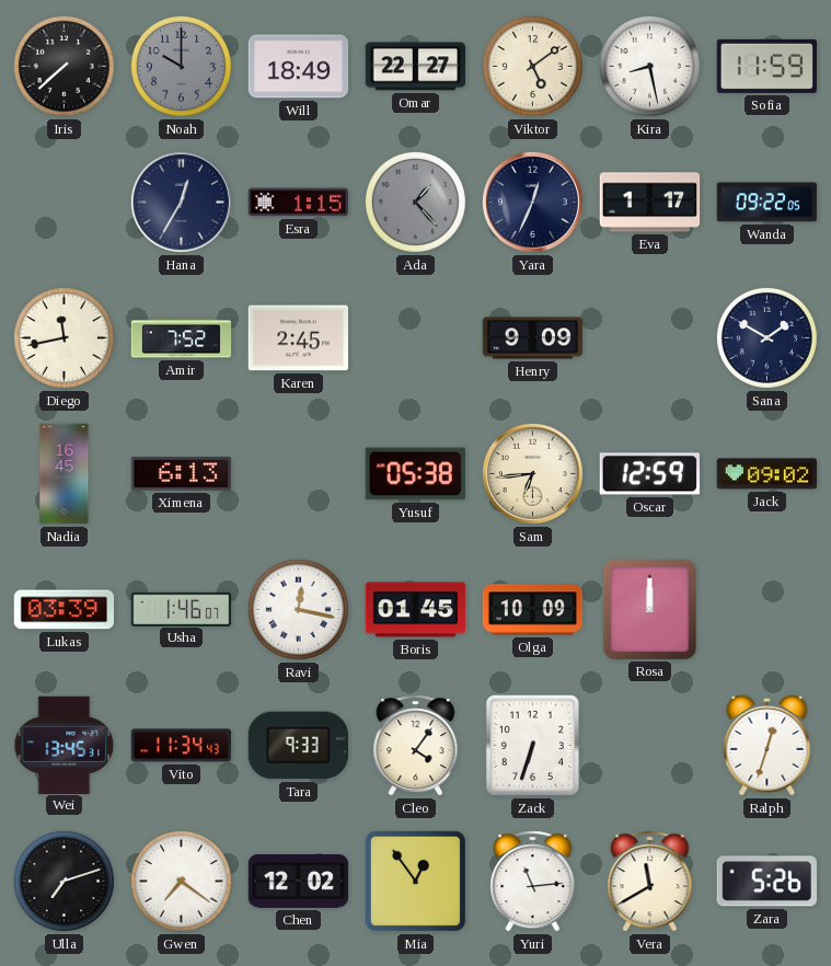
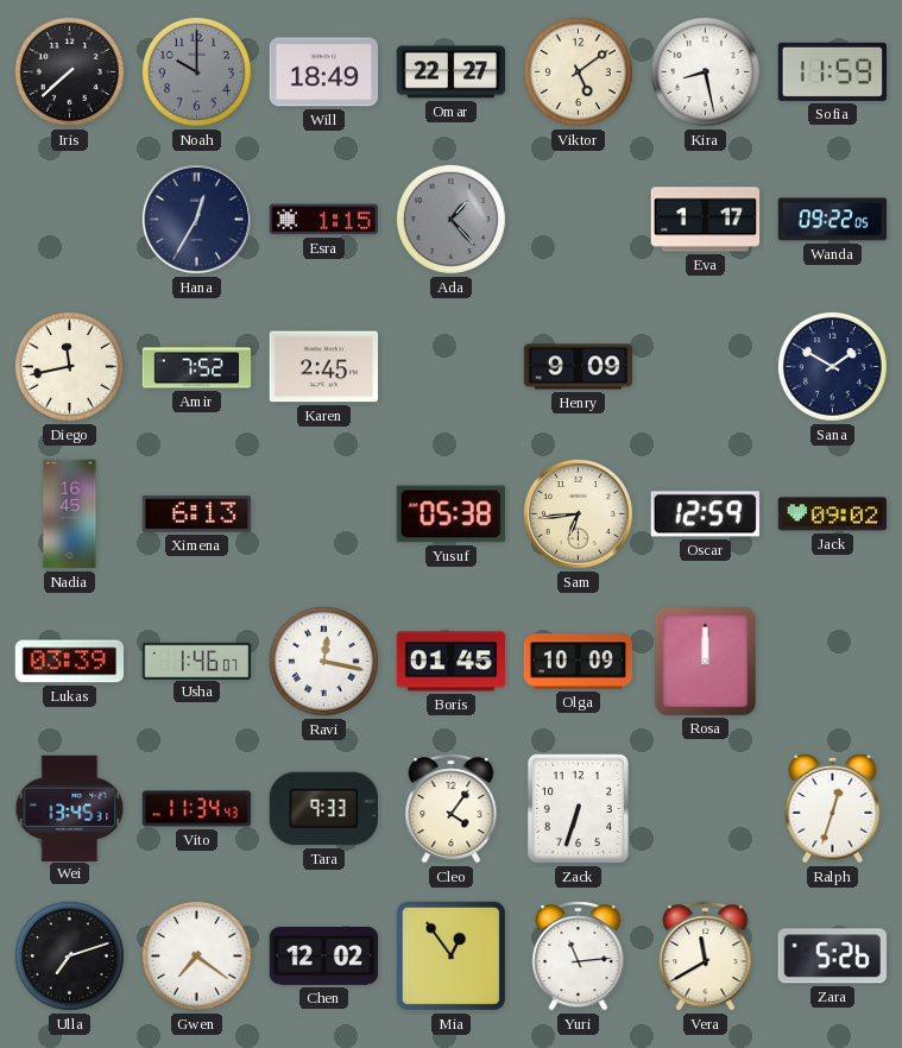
Yara: 12:34 -> none (532, 202)
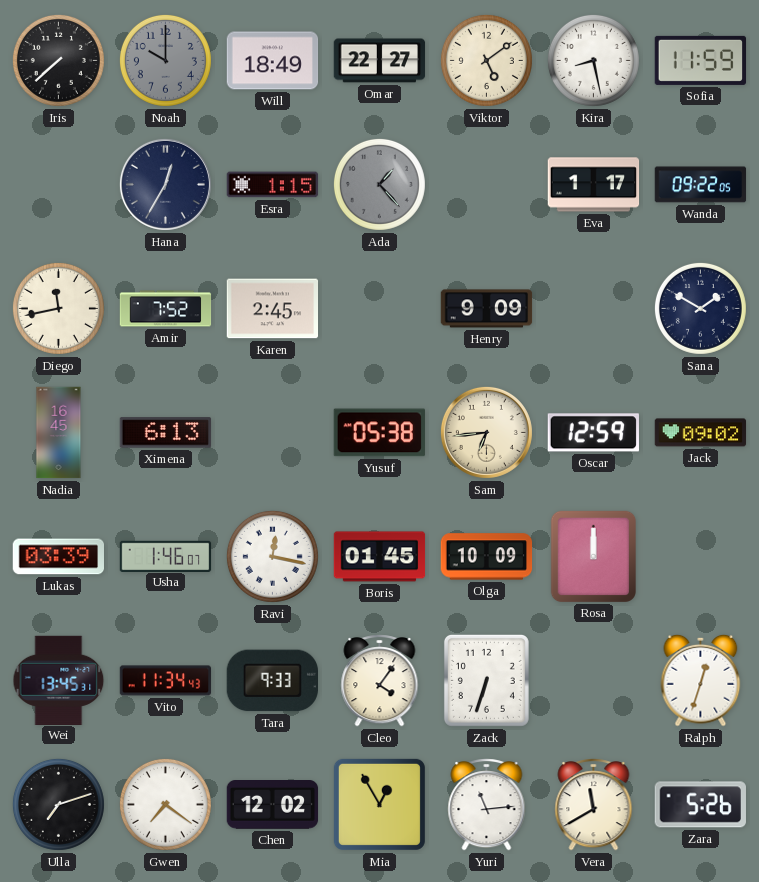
Mia: 12:54 -> 12:55 (379, 804)
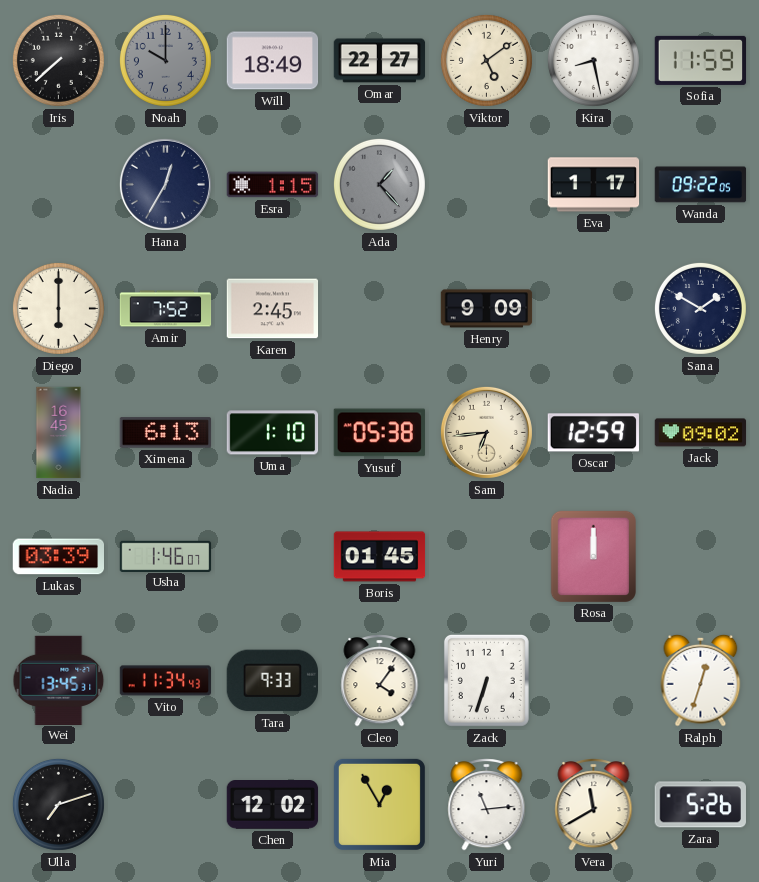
Diego: 11:43 -> 6:00 (58, 308)
Uma: none -> 1:10 (273, 433)
Ravi: 12:17 -> none (272, 556)
Olga: 10:09 -> none (487, 557)
Gwen: 7:21 -> none (165, 804)
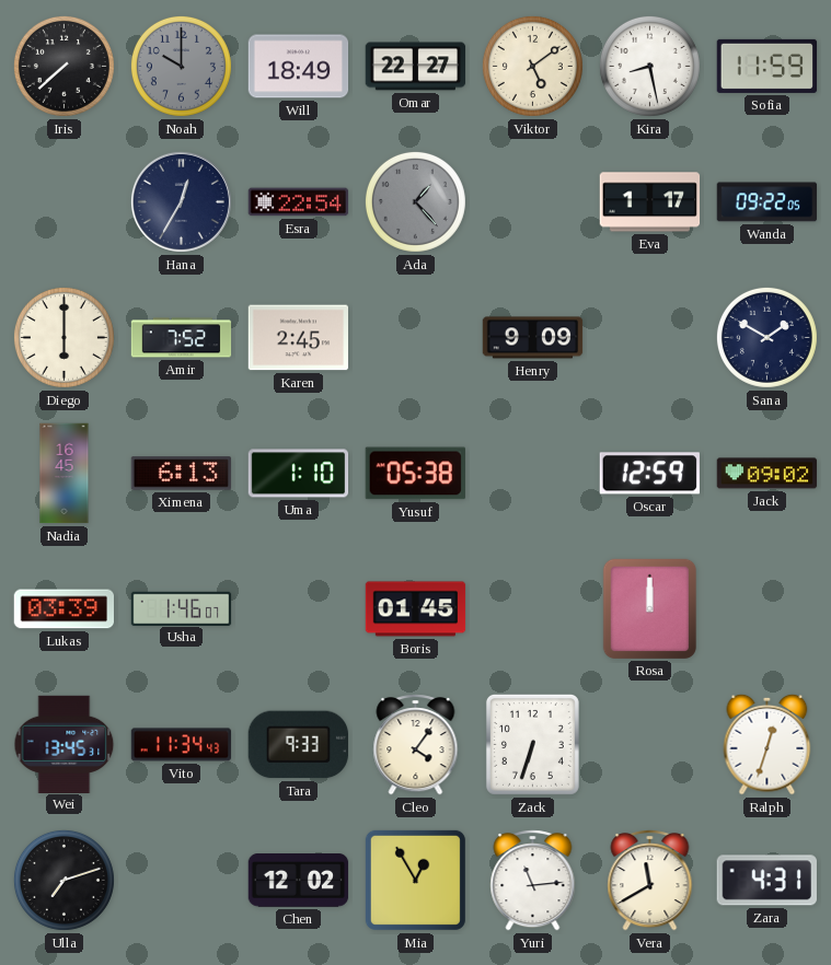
Esra: 1:15 -> 22:54 (299, 202)
Sam: 6:44 -> none (486, 432)
Zara: 5:26 -> 4:31 (766, 881)
